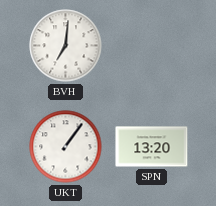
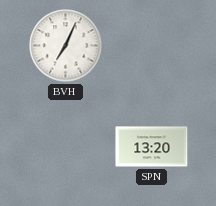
BVH: 7:01 -> 7:04 (66, 46)
UKT: 1:06 -> none (66, 147)
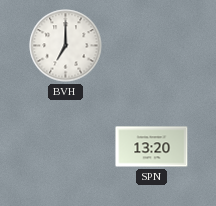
BVH: 7:04 -> 7:00 (66, 46)
